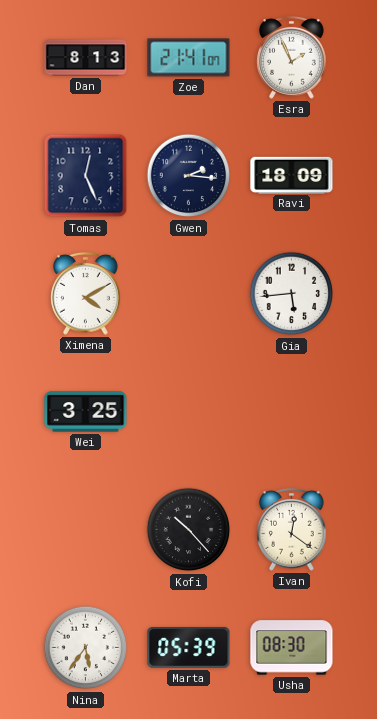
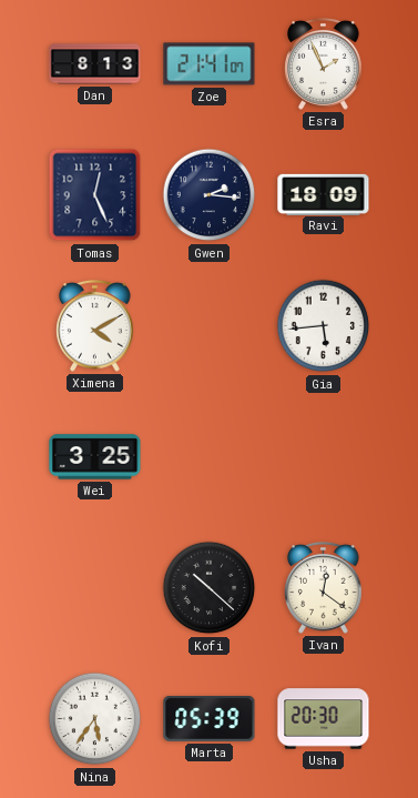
Kofi: 10:23 -> 10:22 (210, 588)
Usha: 08:30 -> 20:30 (324, 719)
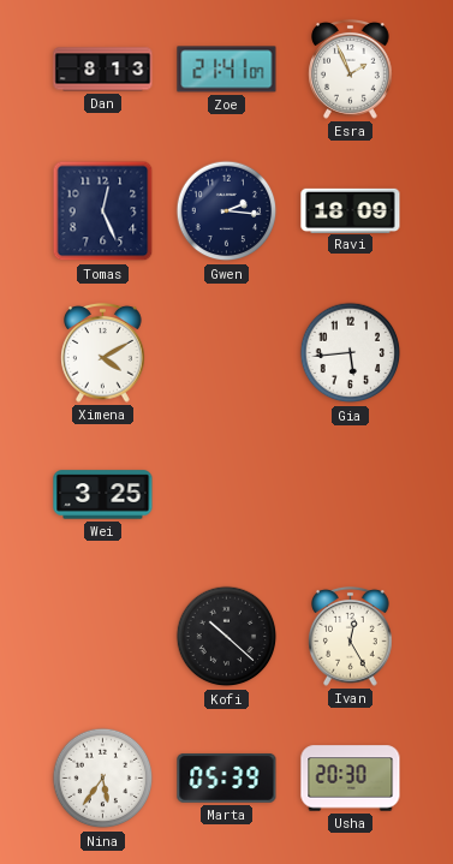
Ivan: 12:21 -> 12:25 (351, 637)
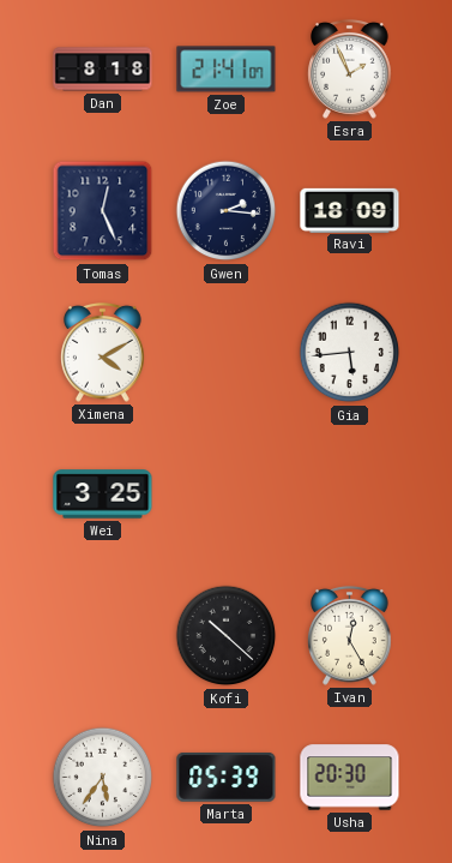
Dan: 8:13 -> 8:18 (103, 70)
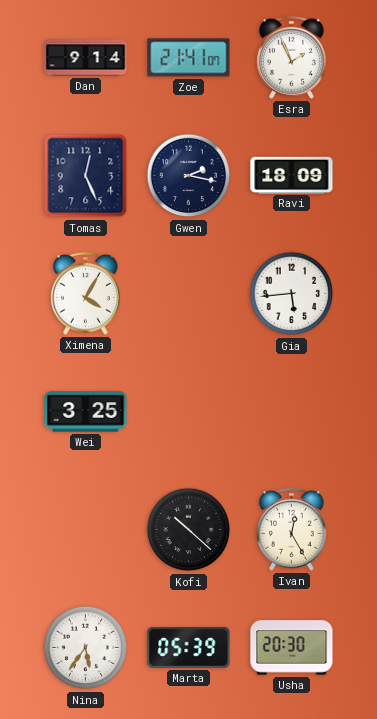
Dan: 8:18 -> 9:14 (86, 58)
Gwen: 2:16 -> 2:17 (189, 176)
Ximena: 4:10 -> 4:05 (86, 294)
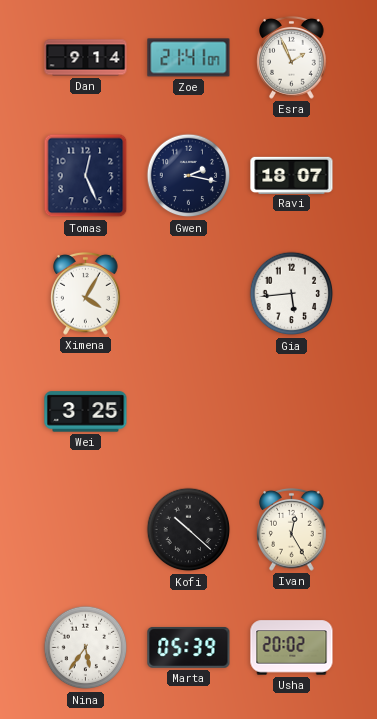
Ravi: 18:09 -> 18:07 (292, 175)
Usha: 20:30 -> 20:02 (292, 648)
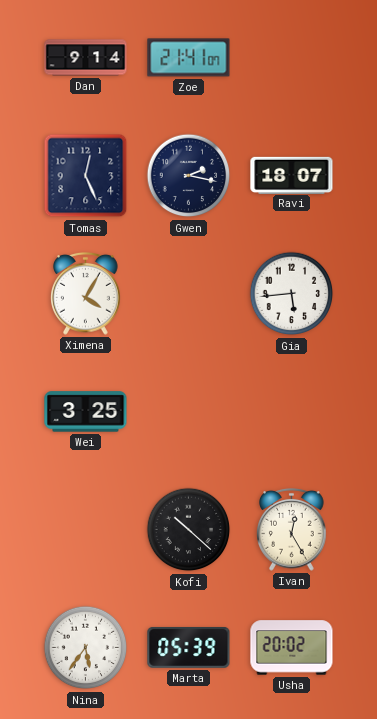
Esra: 1:56 -> none (292, 58)
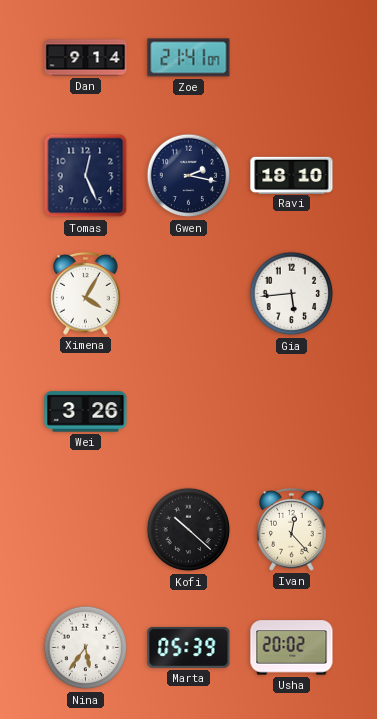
Ravi: 18:07 -> 18:10 (292, 175)
Wei: 3:25 -> 3:26 (86, 412)
Ivan: 12:25 -> 12:23 (292, 530)
